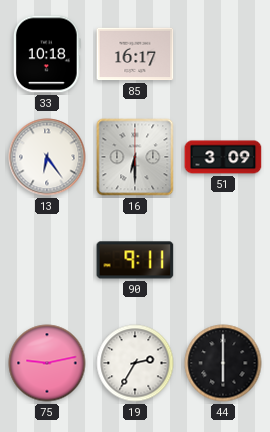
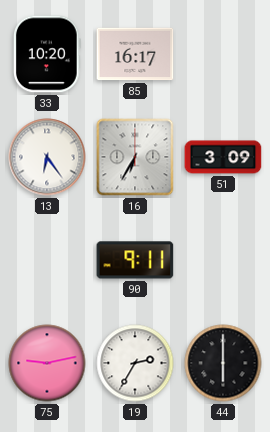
33: 10:18 -> 10:20 (48, 54)
16: 6:30 -> 6:35 (135, 157)
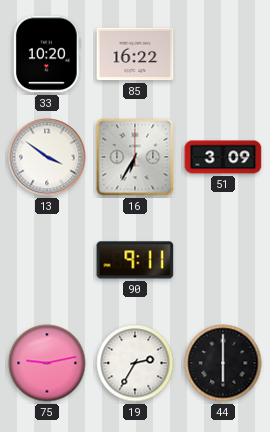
85: 16:17 -> 16:22 (135, 54)
13: 6:24 -> 3:51 (47, 157)
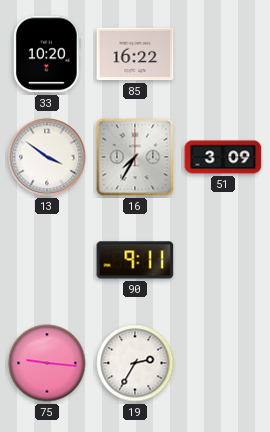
16: 6:35 -> 7:35 (135, 157)
75: 9:13 -> 9:16 (47, 363)
44: 6:00 -> none (223, 363)
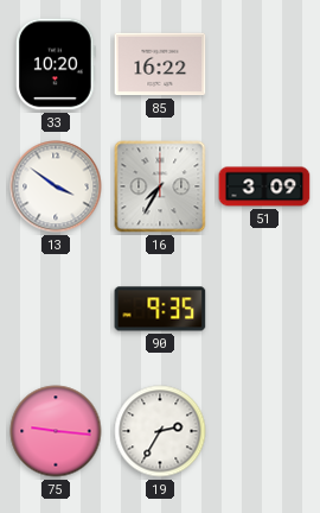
90: 9:11 -> 9:35 (160, 309)
